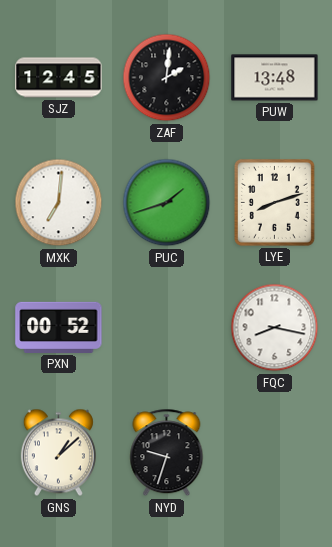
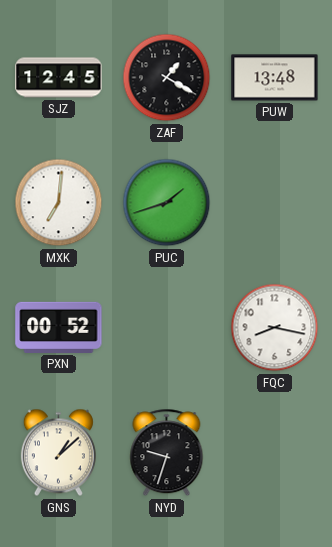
ZAF: 2:01 -> 1:20 (167, 78)
LYE: 8:12 -> none (274, 202)
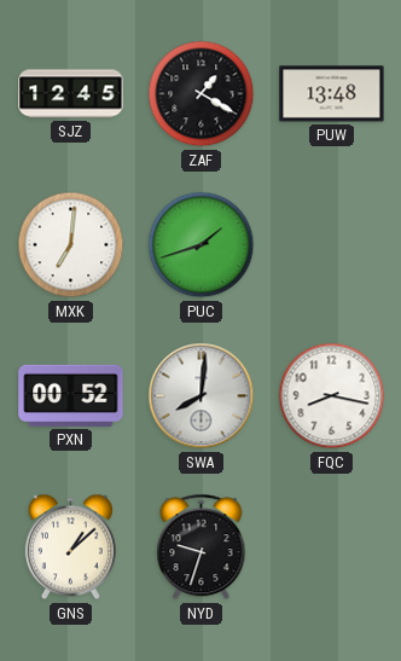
SWA: none -> 8:01 (202, 396)
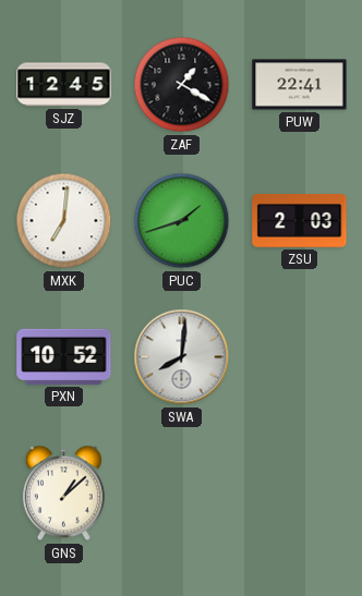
PUW: 13:48 -> 22:41 (300, 85)
ZSU: none -> 2:03 (300, 220)
PXN: 00:52 -> 10:52 (64, 356)
FQC: 8:17 -> none (332, 396)
NYD: 9:33 -> none (202, 547)
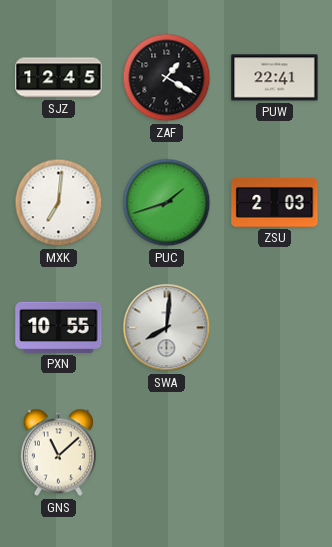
PXN: 10:52 -> 10:55 (59, 327)
GNS: 1:08 -> 11:08 (58, 453)
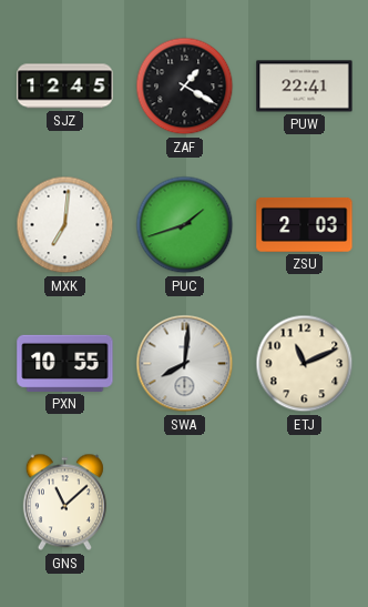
ETJ: none -> 11:11 (305, 364)
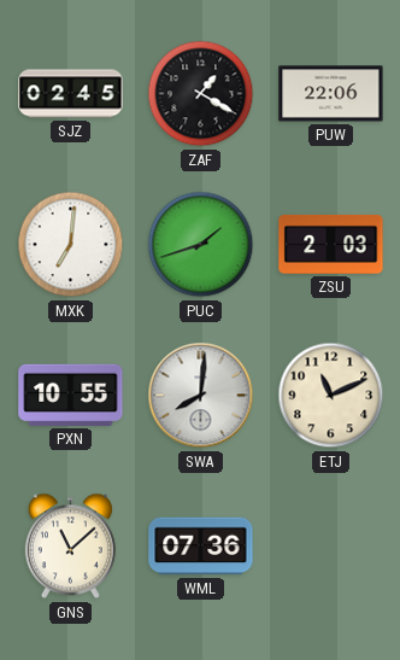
SJZ: 12:45 -> 02:45 (71, 94)
PUW: 22:41 -> 22:06 (331, 94)
WML: none -> 07:36 (201, 547)
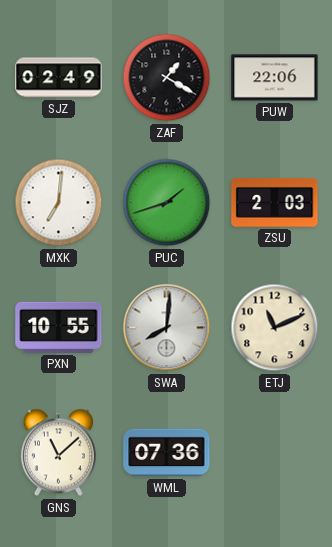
SJZ: 02:45 -> 02:49 (59, 78)
